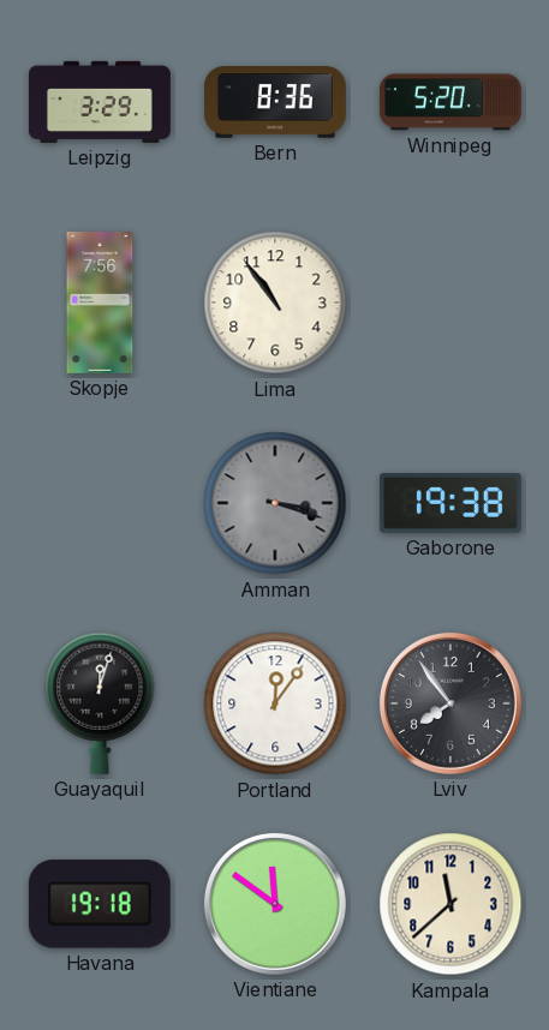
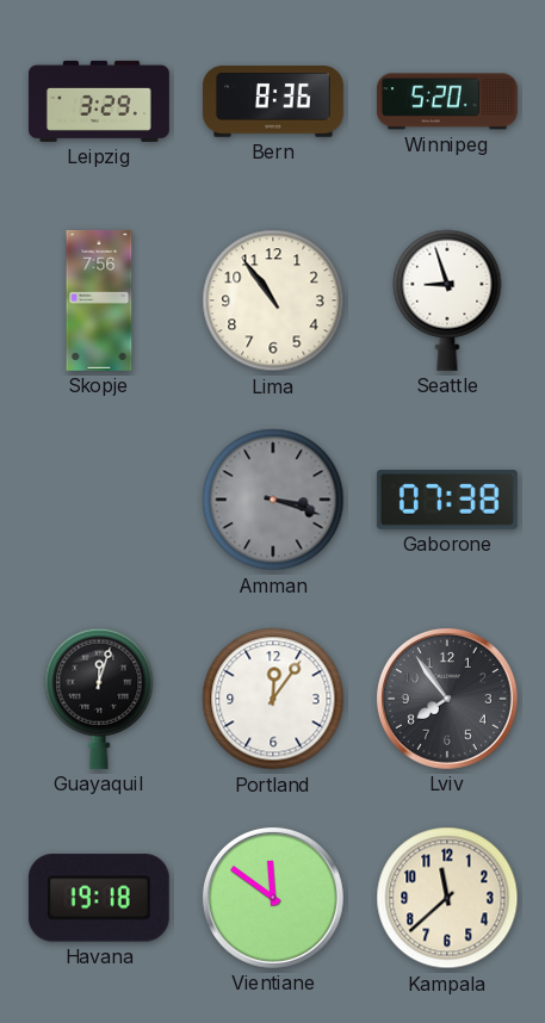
Seattle: none -> 8:57 (447, 300)
Gaborone: 19:38 -> 07:38 (447, 501)
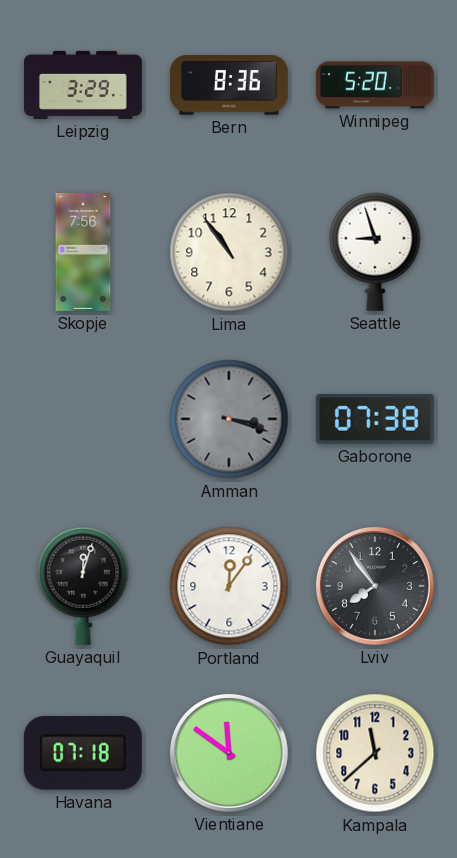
Havana: 19:18 -> 07:18 (83, 753)
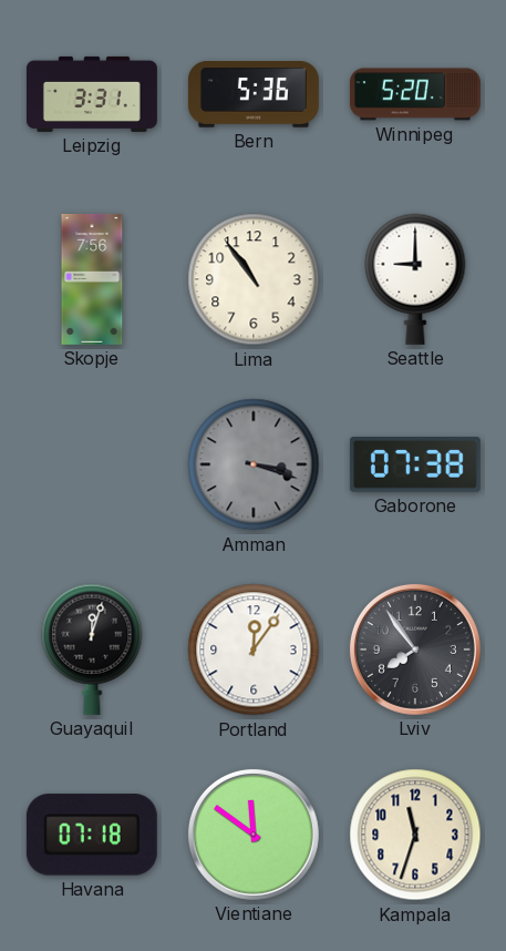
Leipzig: 3:29 -> 3:31 (92, 94)
Bern: 8:36 -> 5:36 (254, 94)
Seattle: 8:57 -> 9:00 (415, 279)
Kampala: 11:38 -> 11:33 (415, 835)
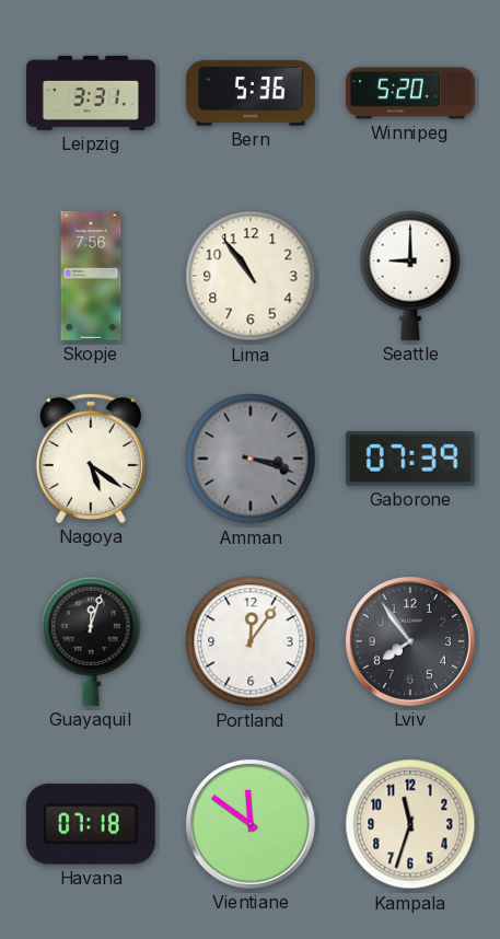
Nagoya: none -> 5:21 (91, 459)
Gaborone: 07:38 -> 07:39 (410, 460)
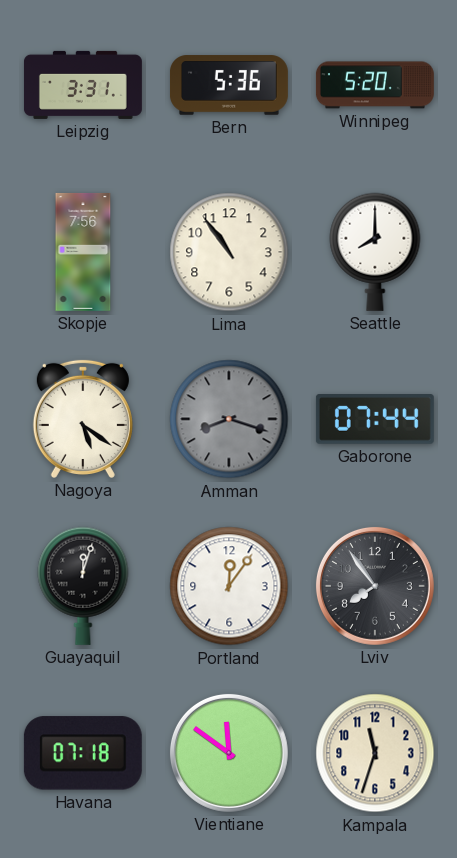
Seattle: 9:00 -> 8:00 (375, 252)
Amman: 3:18 -> 8:18 (229, 419)
Gaborone: 07:39 -> 07:44 (375, 420)
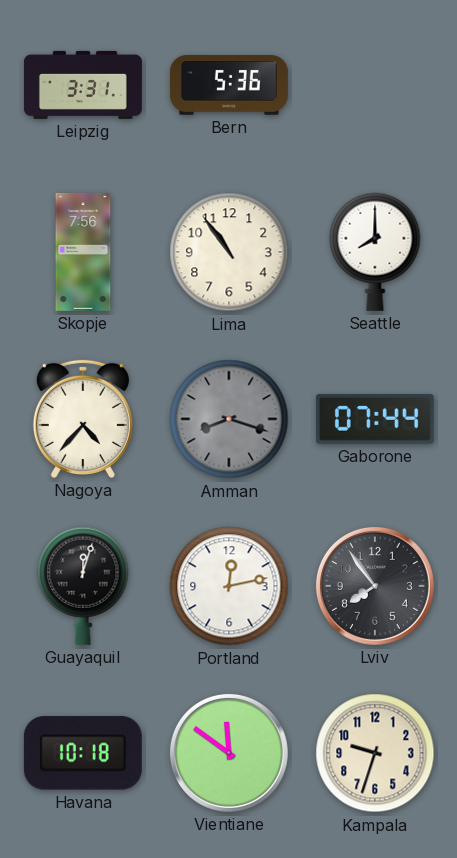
Winnipeg: 5:20 -> none (375, 85)
Nagoya: 5:21 -> 4:37 (83, 419)
Portland: 12:06 -> 12:13 (229, 586)
Havana: 07:18 -> 10:18 (83, 753)
Kampala: 11:33 -> 9:33 (375, 753)
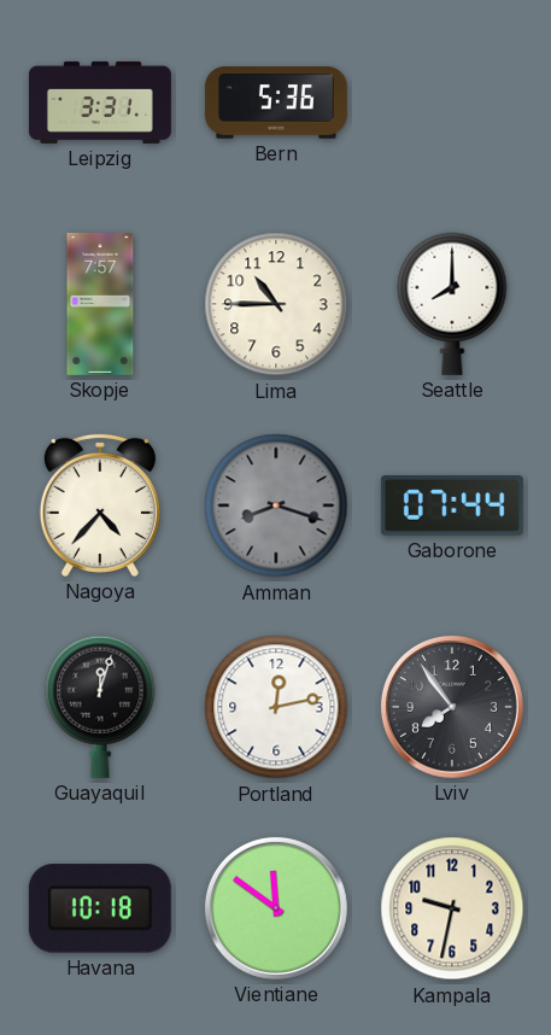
Skopje: 7:56 -> 7:57 (100, 304)
Lima: 10:54 -> 10:45 (276, 304)
Kampala: 9:33 -> 9:32 (452, 908)
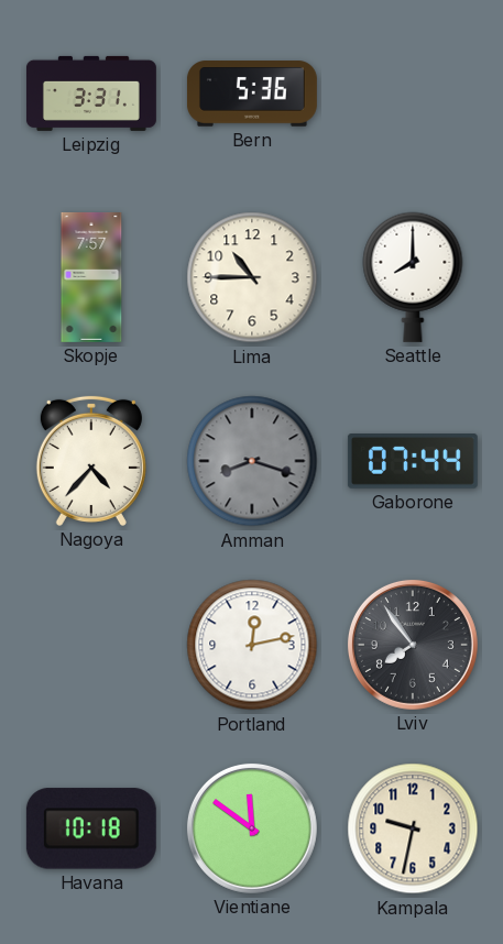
Guayaquil: 12:03 -> none (100, 707)
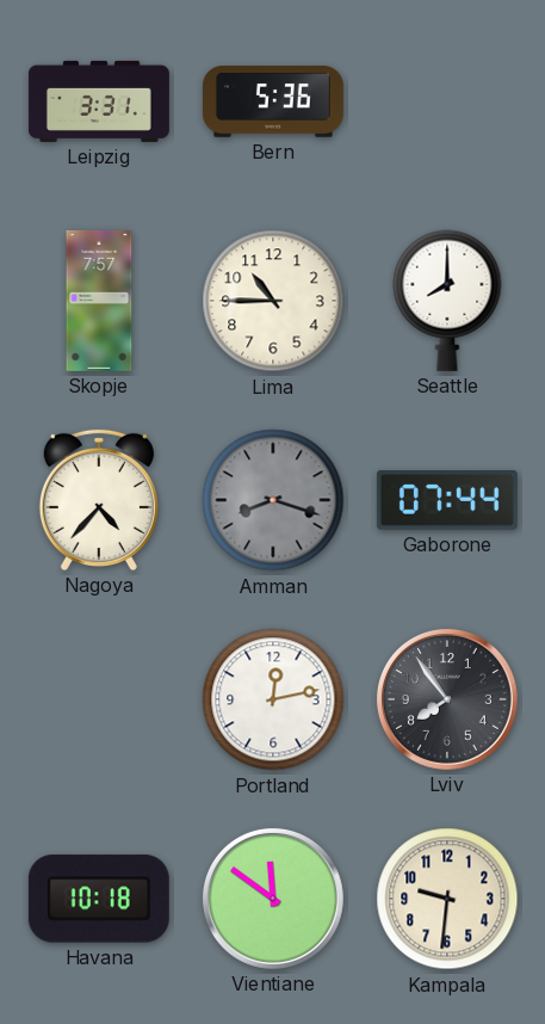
Kampala: 9:32 -> 9:31 (447, 899)
